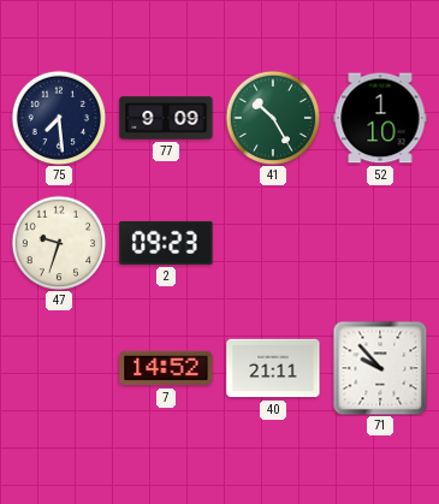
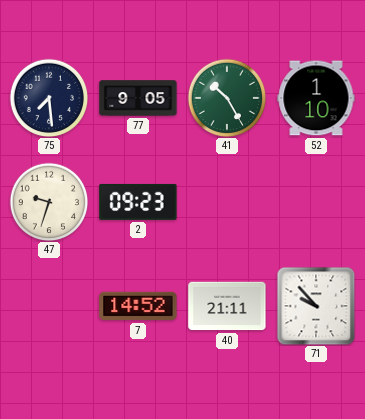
77: 9:09 -> 9:05 (138, 98)
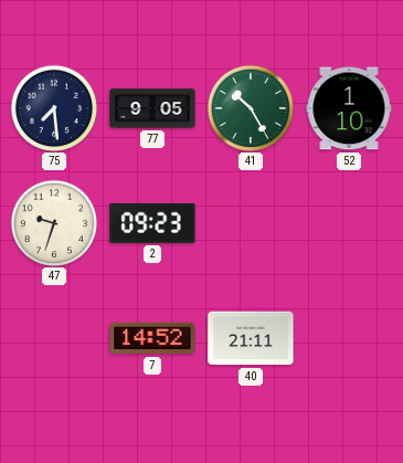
71: 9:53 -> none (316, 306)
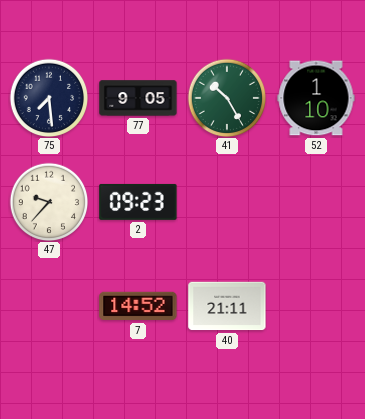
47: 9:33 -> 9:37 (49, 202)
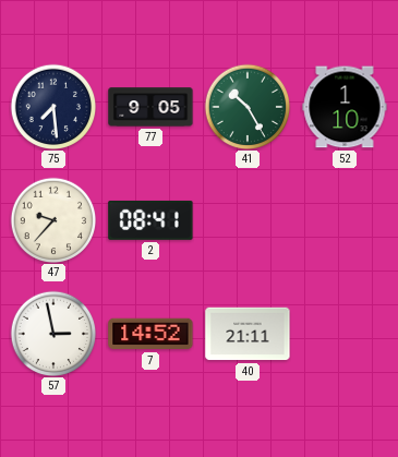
2: 09:23 -> 08:41 (150, 220)
57: none -> 2:58 (53, 334)
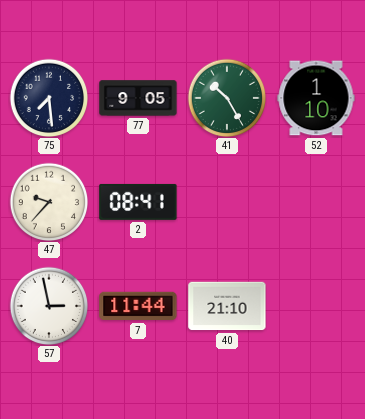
7: 14:52 -> 11:44 (138, 306)
40: 21:11 -> 21:10 (227, 306)
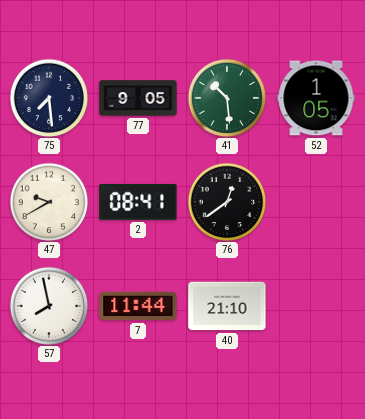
41: 10:25 -> 10:29 (227, 98)
52: 1:10 -> 1:05 (316, 98)
47: 9:37 -> 9:40 (49, 202)
76: none -> 12:39 (227, 202)
57: 2:58 -> 7:58 (49, 306)
